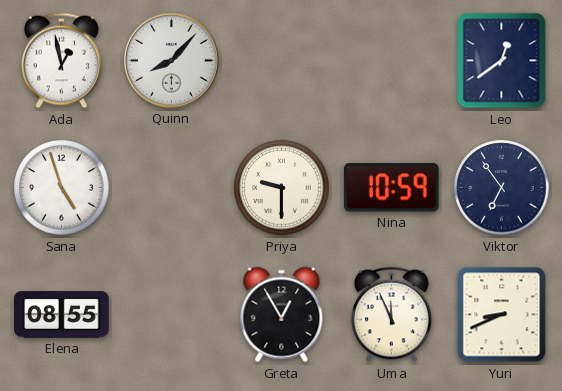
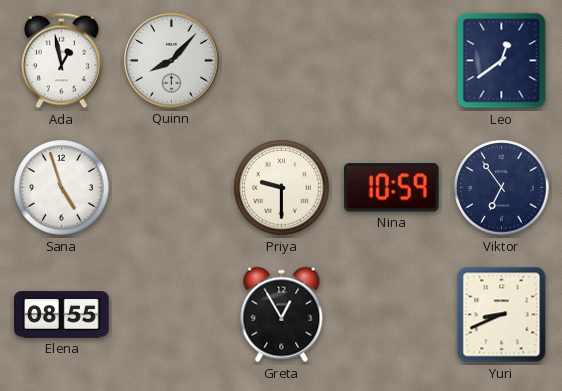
Uma: 11:56 -> none (392, 315)
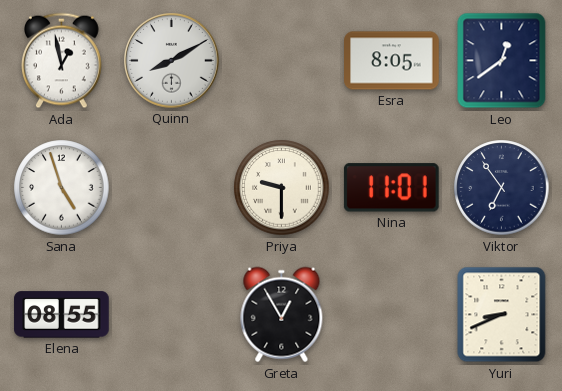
Quinn: 8:07 -> 8:10 (172, 61)
Esra: none -> 8:05 (392, 61)
Nina: 10:59 -> 11:01 (391, 188)
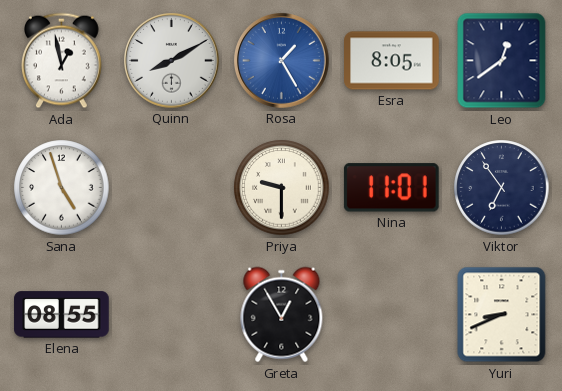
Rosa: none -> 1:25 (282, 61)
